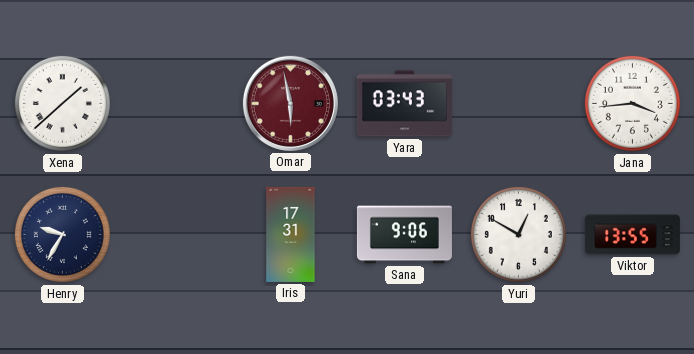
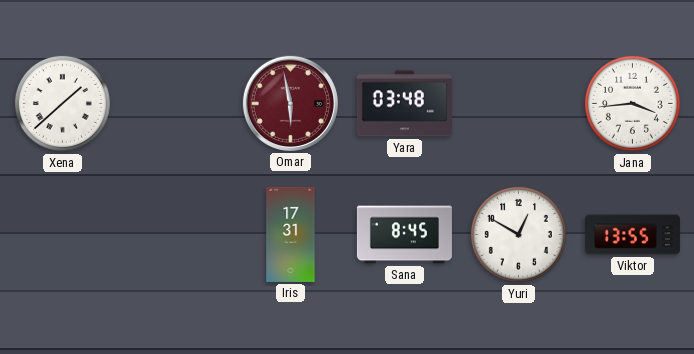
Yara: 03:43 -> 03:48 (404, 104)
Henry: 9:35 -> none (62, 234)
Sana: 9:06 -> 8:45 (404, 235)
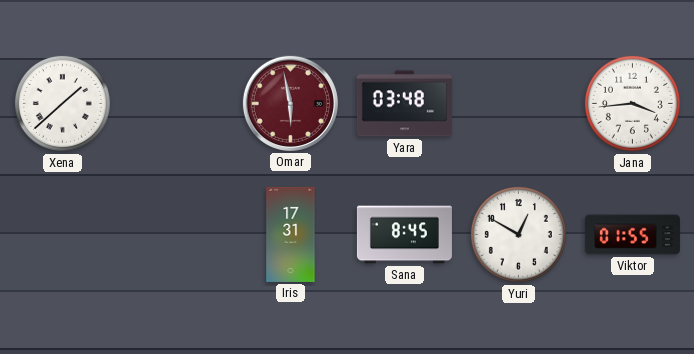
Viktor: 13:55 -> 01:55 (632, 235)
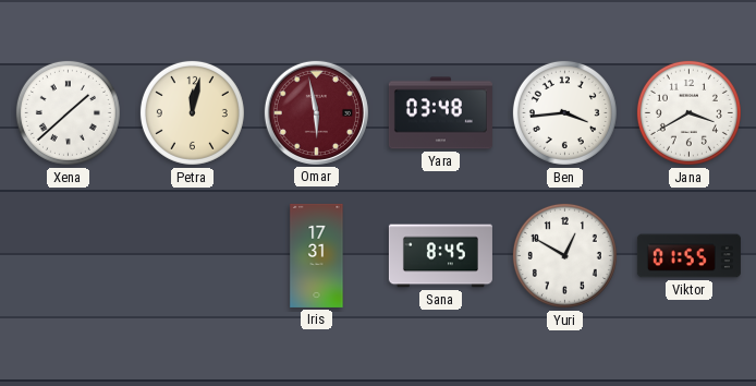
Petra: none -> 12:02 (192, 112)
Ben: none -> 3:44 (564, 112)
Jana: 3:44 -> 3:40 (688, 112)
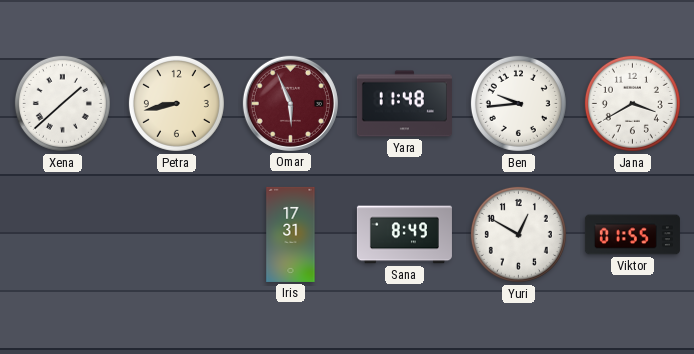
Petra: 12:02 -> 8:43 (176, 103)
Omar: 5:58 -> 5:56 (290, 103)
Yara: 03:48 -> 11:48 (404, 104)
Ben: 3:44 -> 9:44 (518, 103)
Sana: 8:45 -> 8:49 (404, 235)
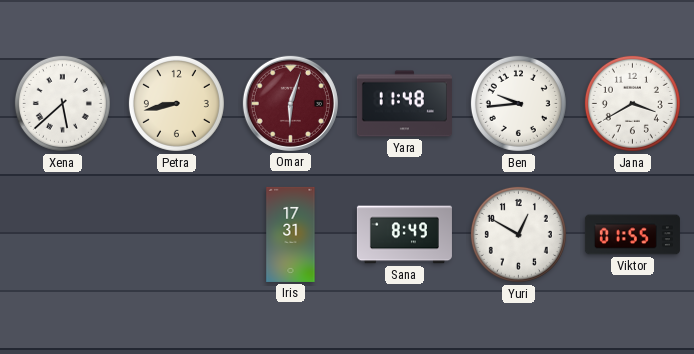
Xena: 1:38 -> 5:38 (62, 103)
Omar: 5:56 -> 6:03 (290, 103)
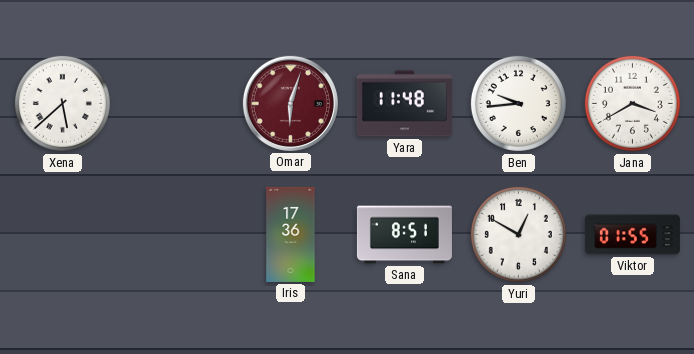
Petra: 8:43 -> none (176, 103)
Iris: 17:31 -> 17:36 (291, 234)
Sana: 8:49 -> 8:51 (404, 235)
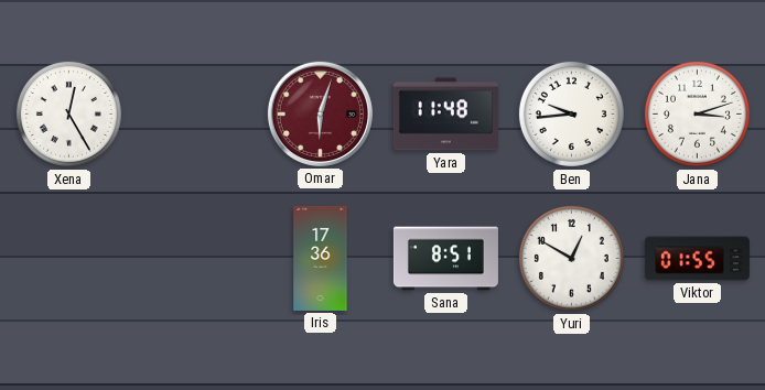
Xena: 5:38 -> 12:25 (68, 113)
Jana: 3:40 -> 3:12 (697, 113)
